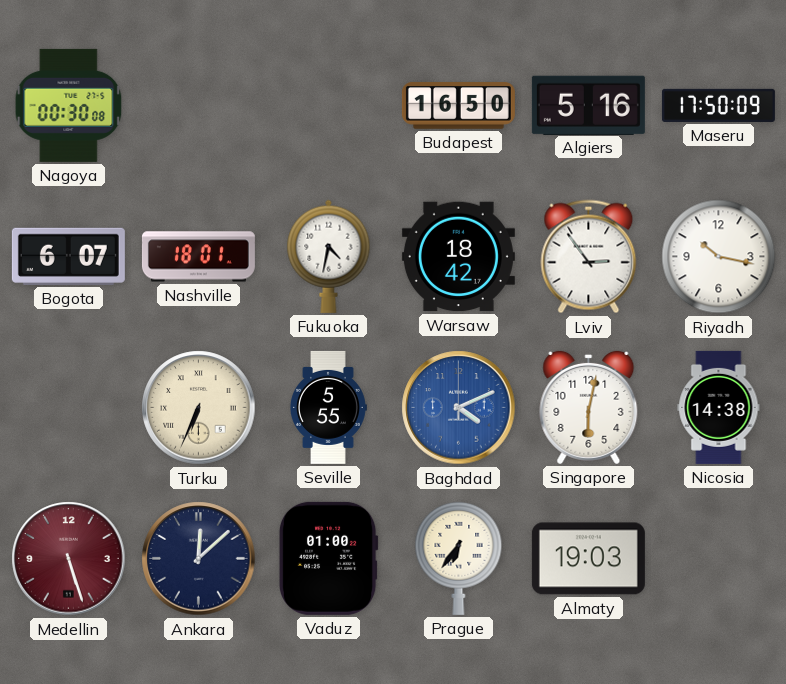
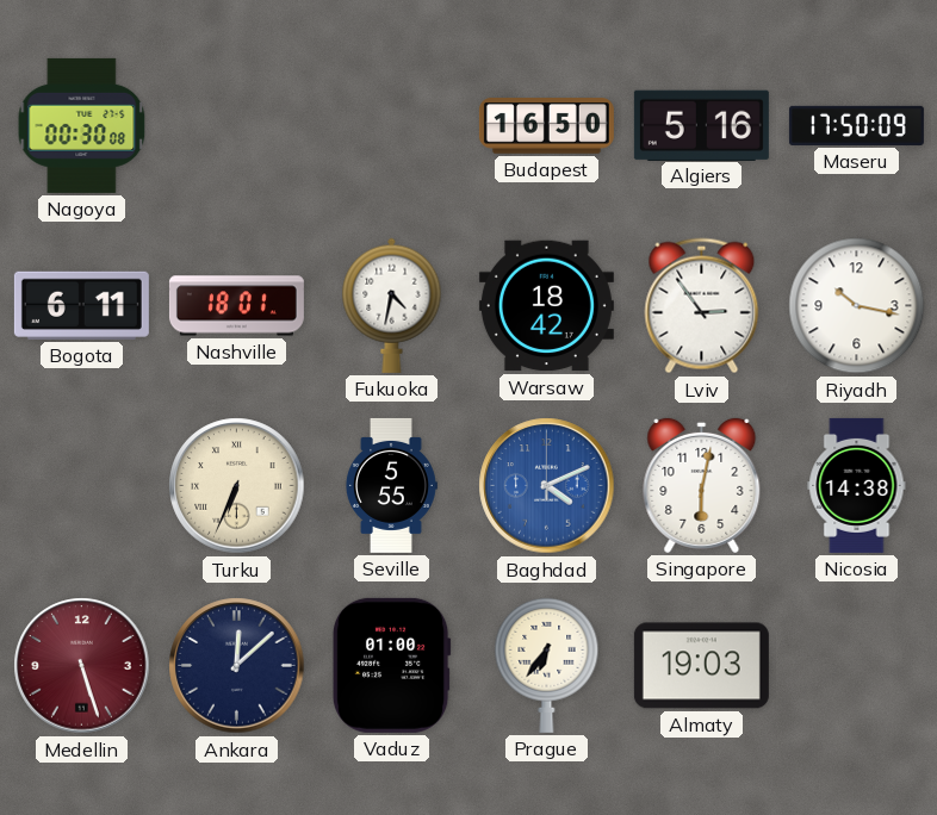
Bogota: 6:07 -> 6:11 (81, 305)
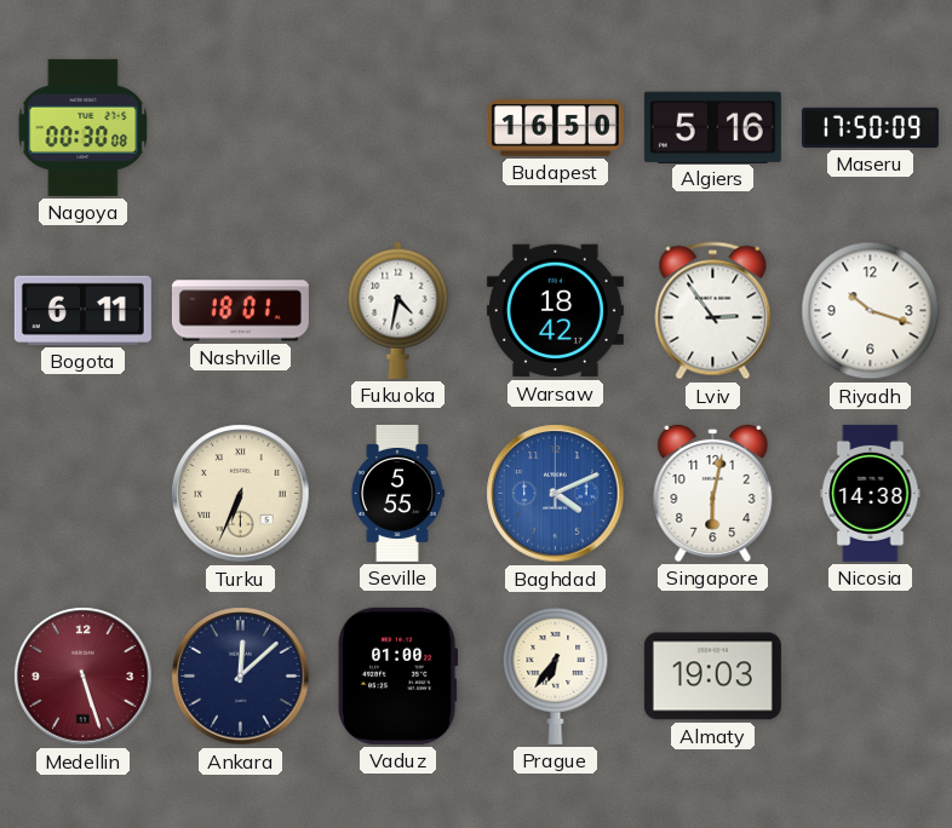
Riyadh: 10:17 -> 10:18 (871, 311)
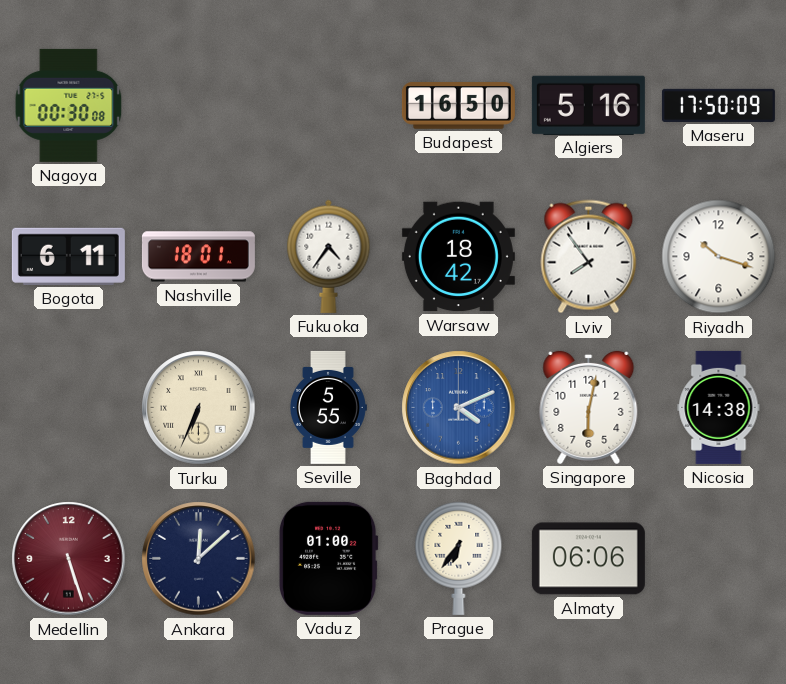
Fukuoka: 4:32 -> 4:36 (329, 256)
Lviv: 2:54 -> 7:54 (589, 257)
Almaty: 19:03 -> 06:06 (588, 559)
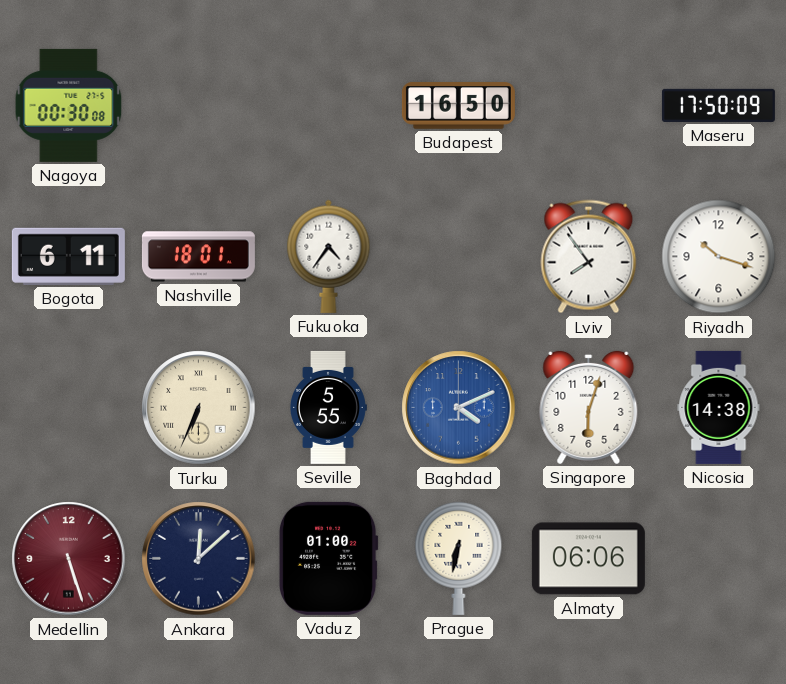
Algiers: 5:16 -> none (588, 105)
Warsaw: 18:42 -> none (458, 257)
Singapore: 6:02 -> 6:03 (589, 407)
Prague: 6:36 -> 6:32 (459, 558)
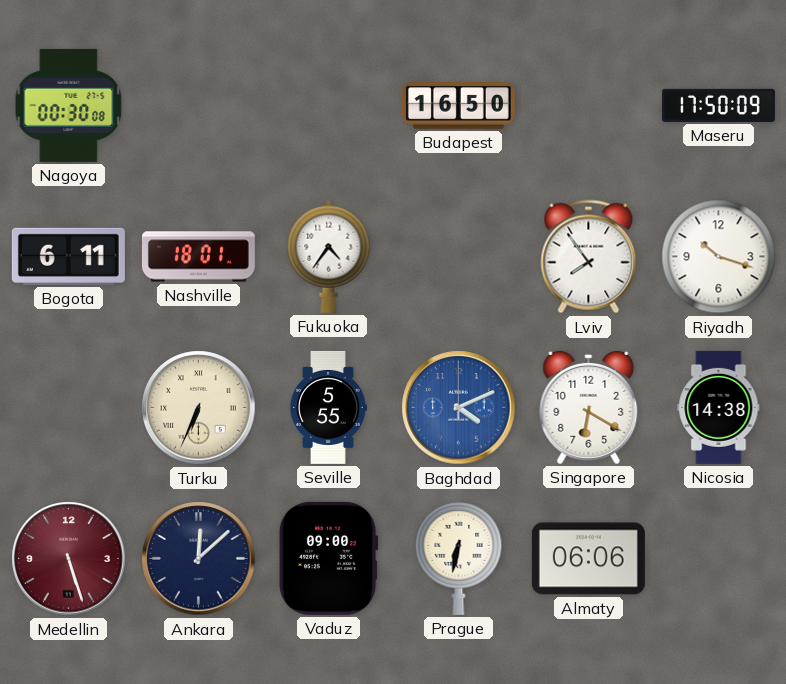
Singapore: 6:03 -> 6:20 (589, 407)
Vaduz: 01:00 -> 09:00 (328, 558)
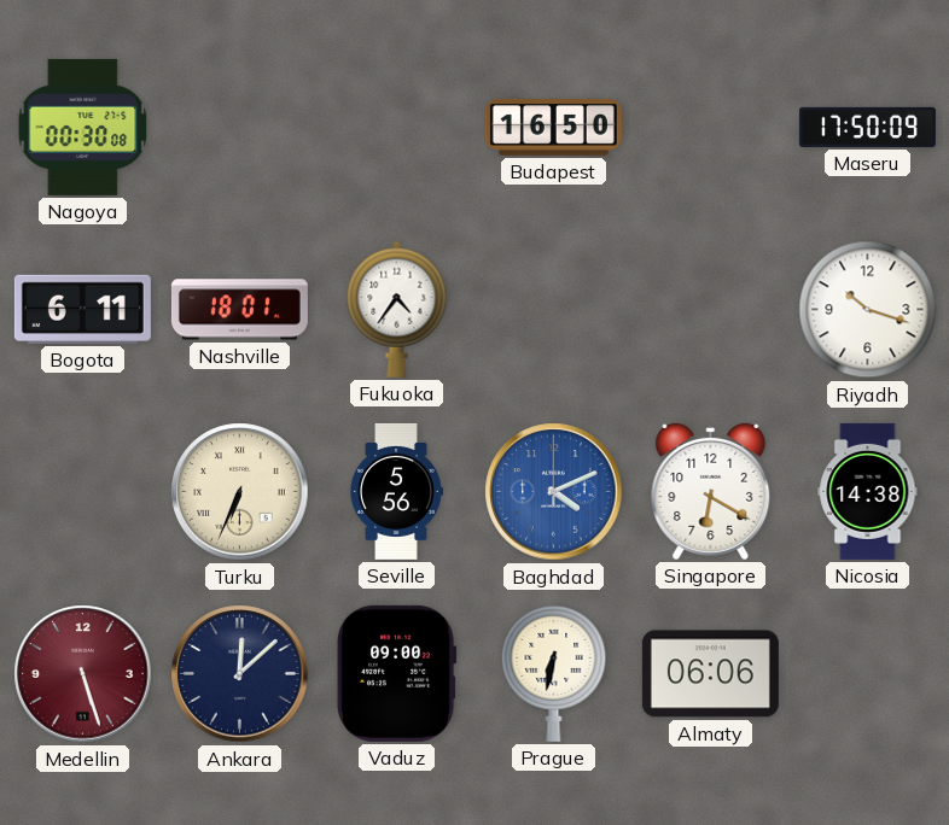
Lviv: 7:54 -> none (589, 257)
Seville: 5:55 -> 5:56 (396, 491)
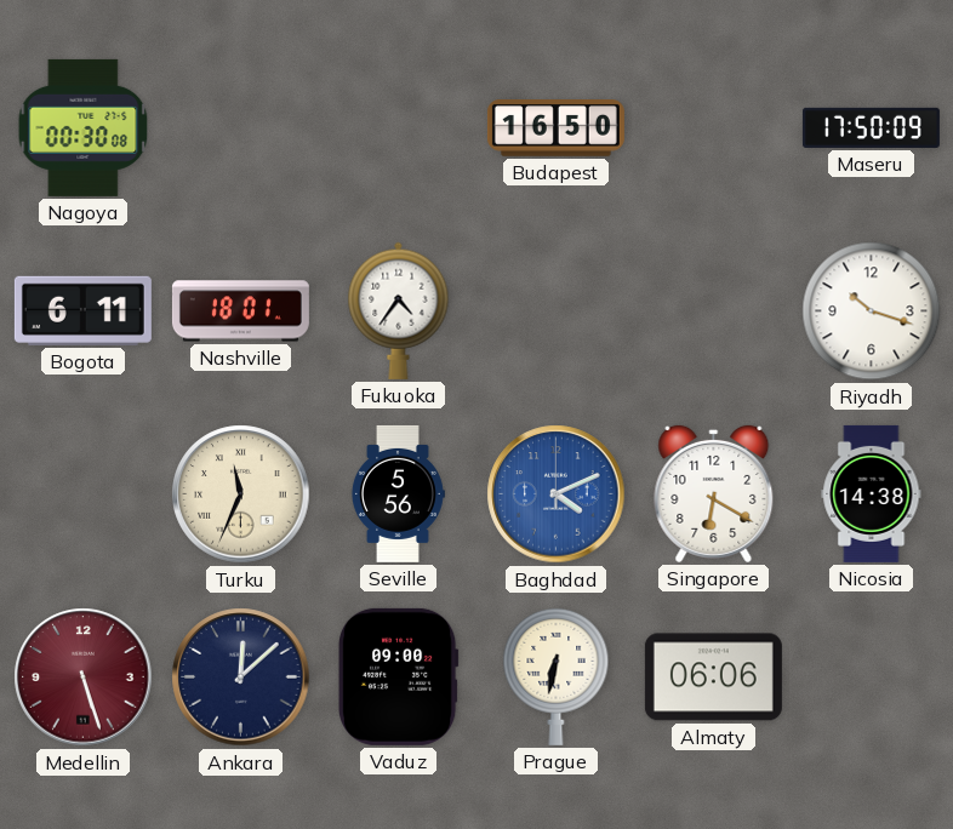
Turku: 6:34 -> 11:34 (241, 494)
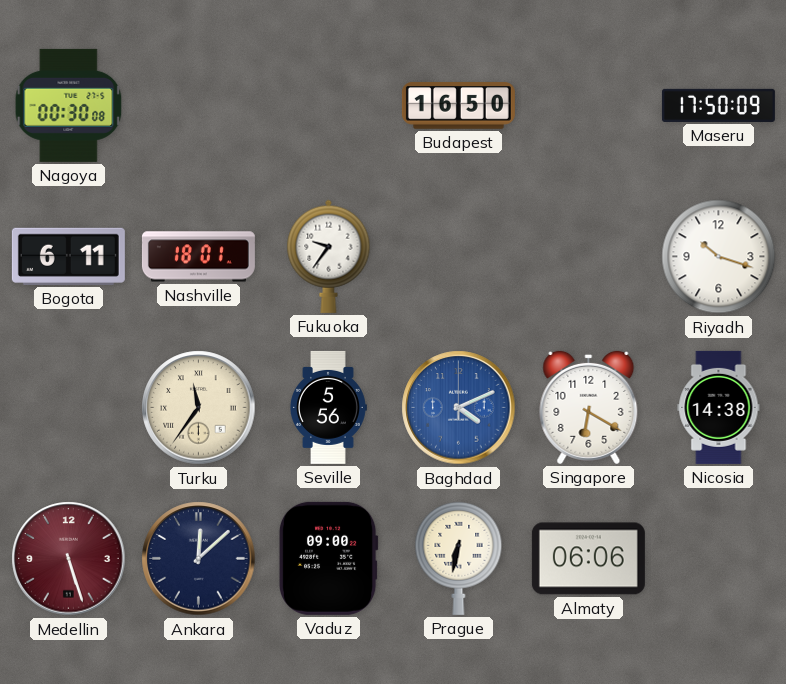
Fukuoka: 4:36 -> 9:36 (329, 256)
Turku: 11:34 -> 11:36 (199, 408)
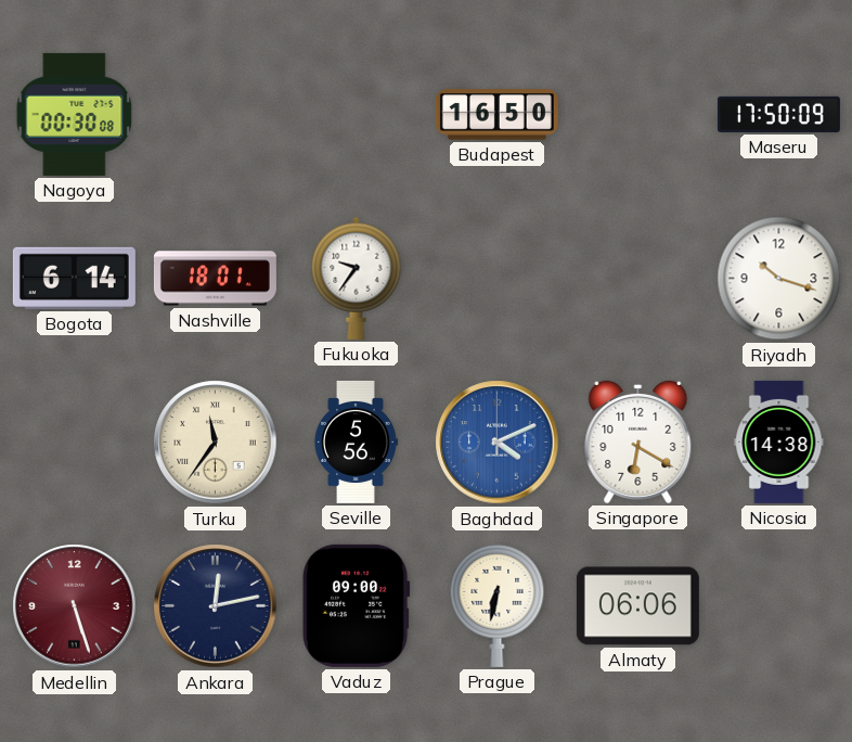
Bogota: 6:11 -> 6:14 (74, 278)
Ankara: 12:08 -> 12:13 (216, 606)
